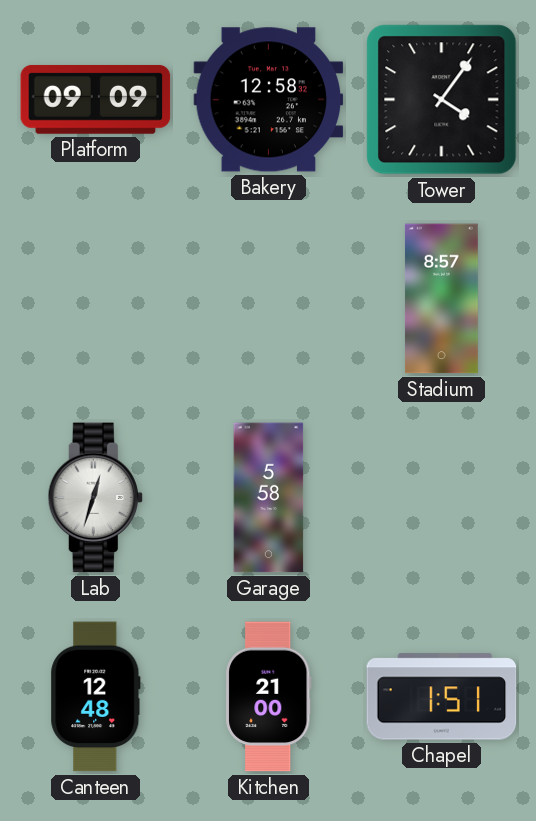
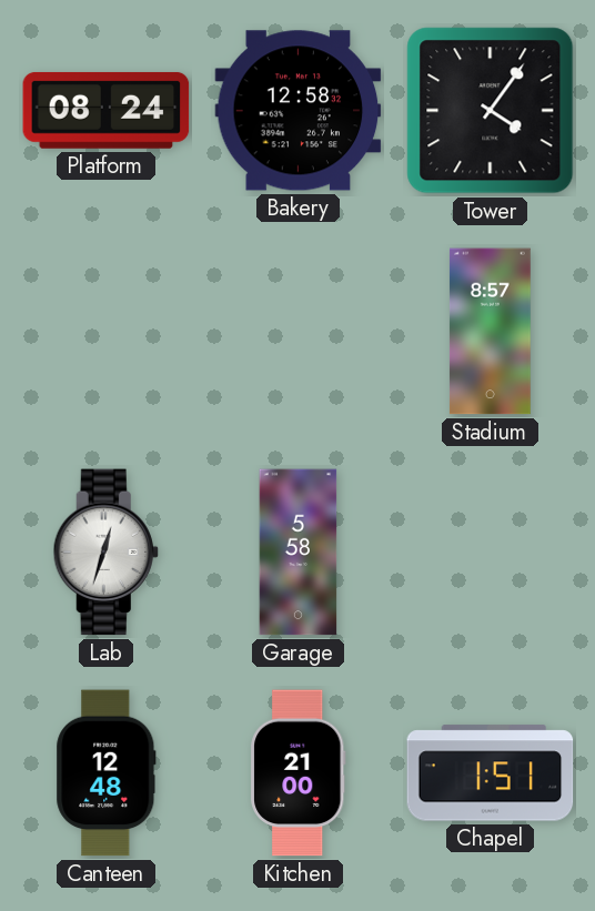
Platform: 09:09 -> 08:24 (107, 110)
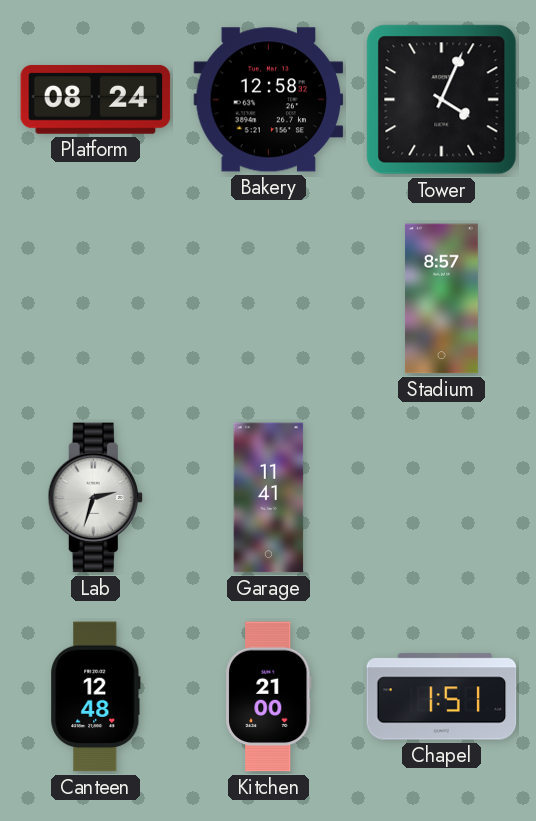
Tower: 4:06 -> 4:04 (442, 100)
Lab: 12:33 -> 2:33 (95, 498)
Garage: 5:58 -> 11:41 (269, 498)
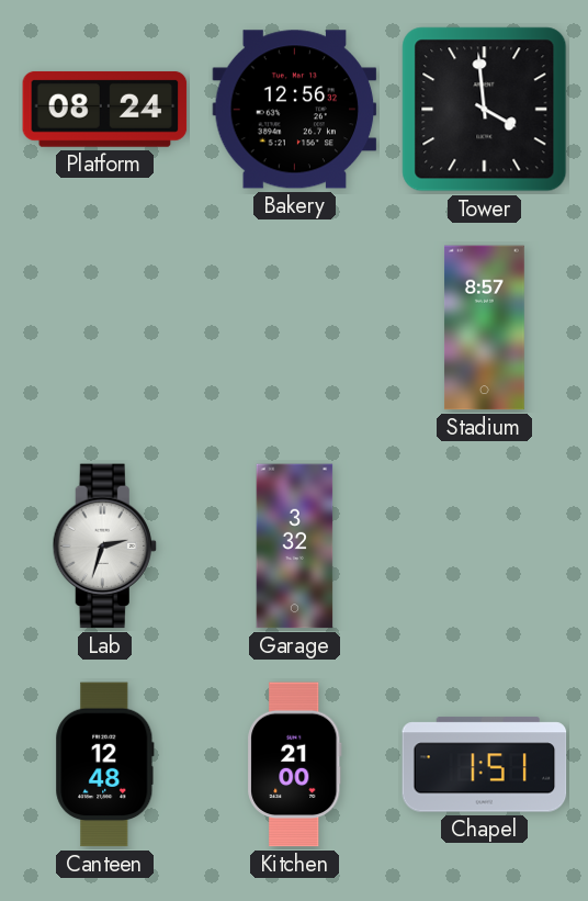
Bakery: 12:58 -> 12:56 (295, 110)
Tower: 4:04 -> 3:59 (485, 110)
Garage: 11:41 -> 3:32 (295, 547)
